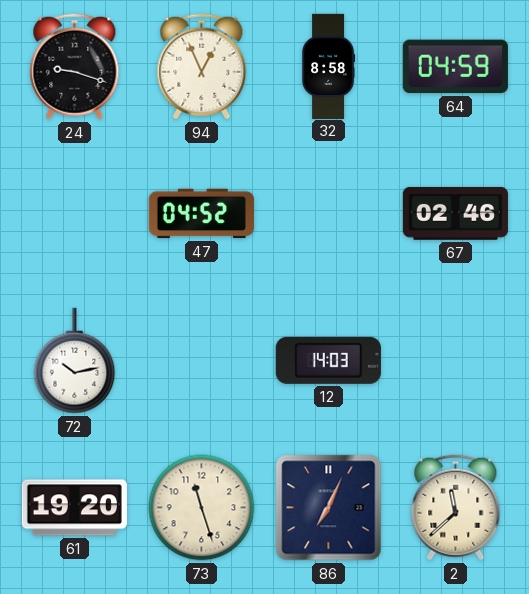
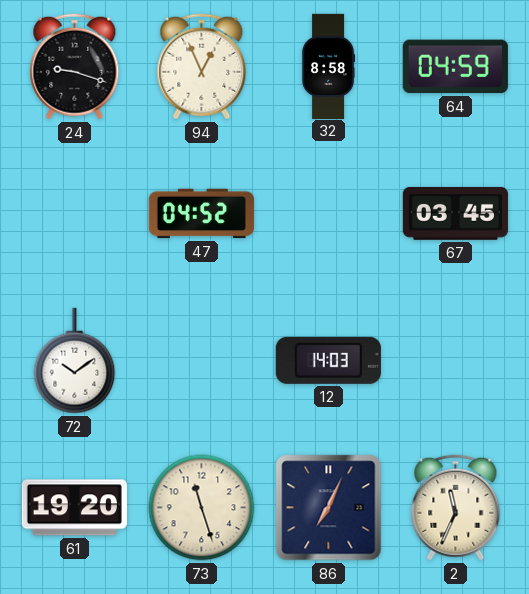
67: 02:46 -> 03:45 (455, 213)
72: 10:13 -> 10:09 (75, 361)
2: 11:38 -> 11:34 (456, 508)
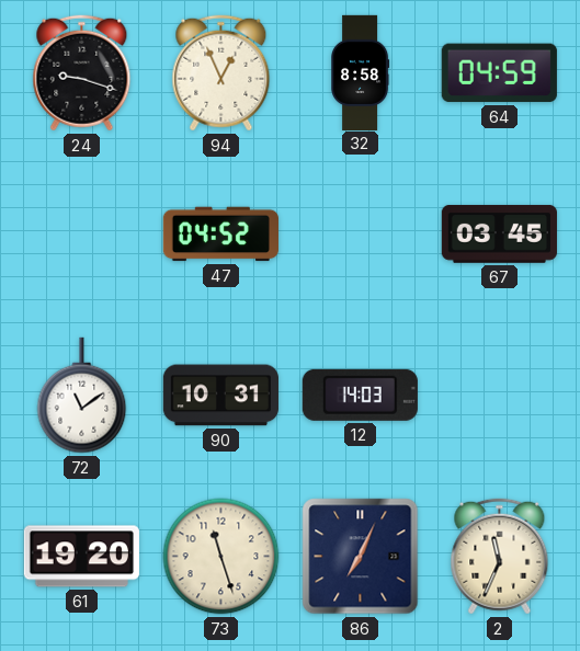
72: 10:09 -> 11:09 (82, 396)
90: none -> 10:31 (220, 396)
